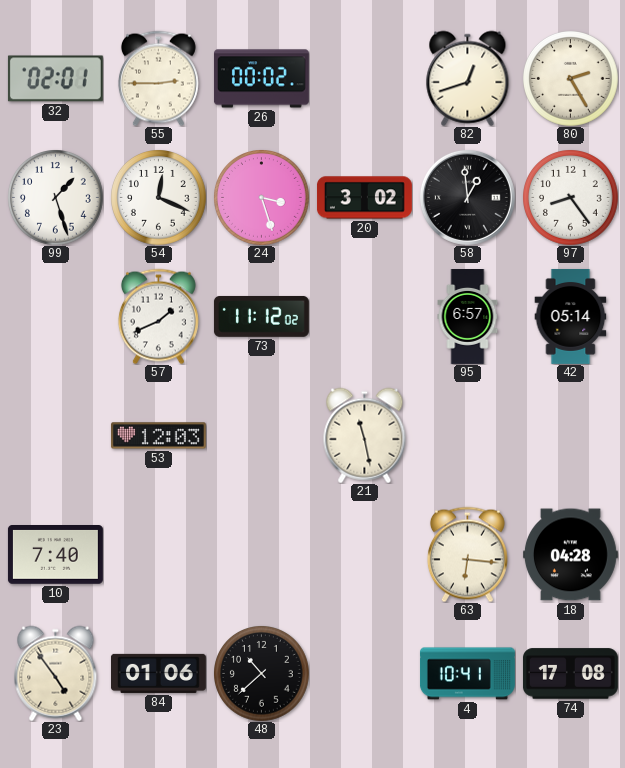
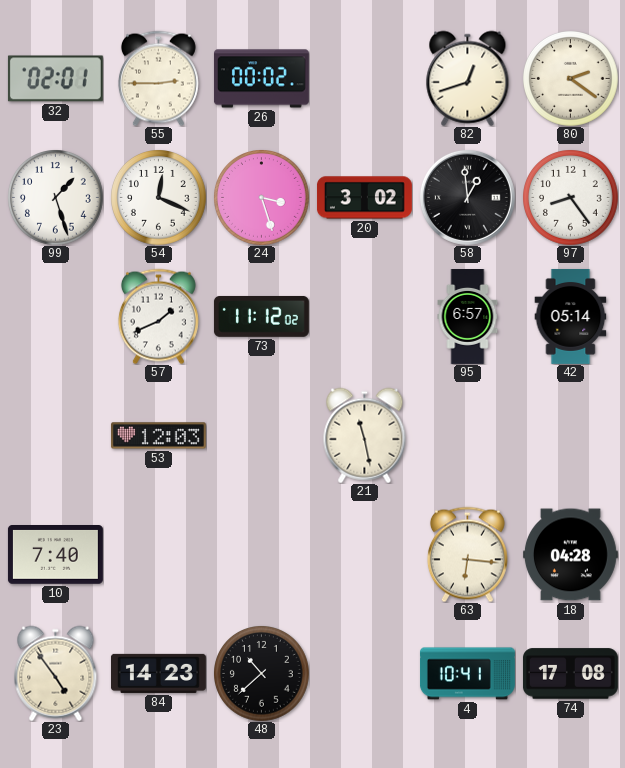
80: 2:25 -> 2:21 (571, 79)
84: 01:06 -> 14:23 (158, 673)
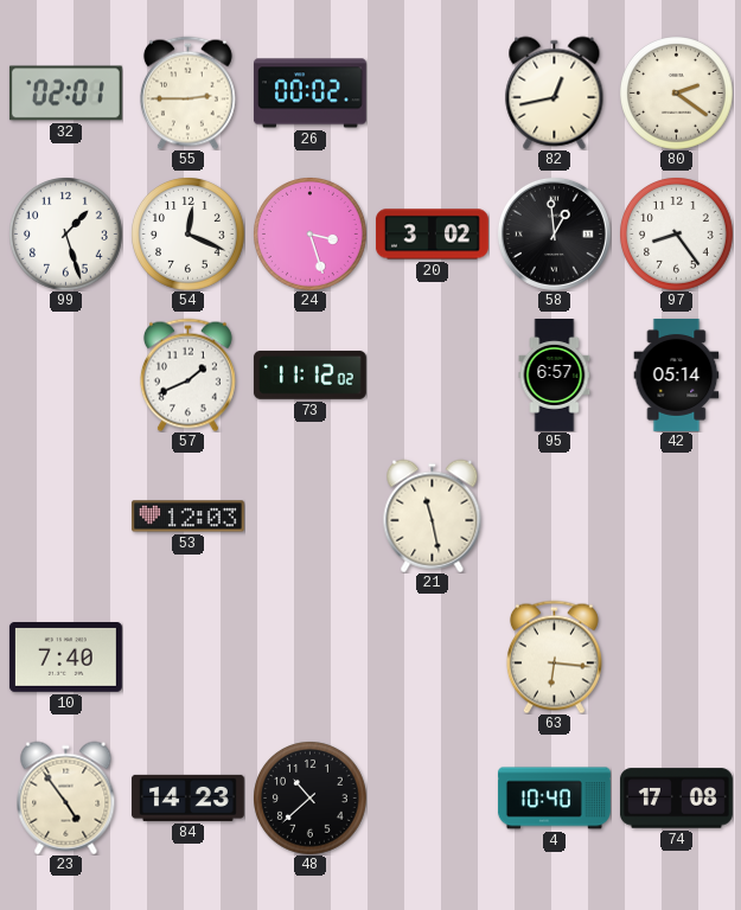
82: 12:42 -> 12:43 (555, 92)
18: 04:28 -> none (570, 555)
4: 10:41 -> 10:40 (554, 799)
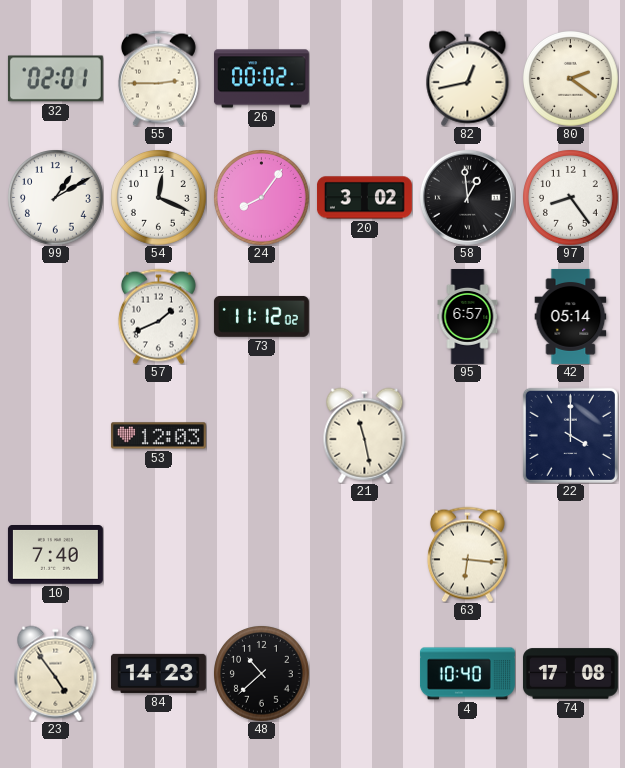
99: 1:27 -> 1:10 (56, 198)
24: 3:27 -> 8:06 (262, 198)
22: none -> 4:00 (570, 435)
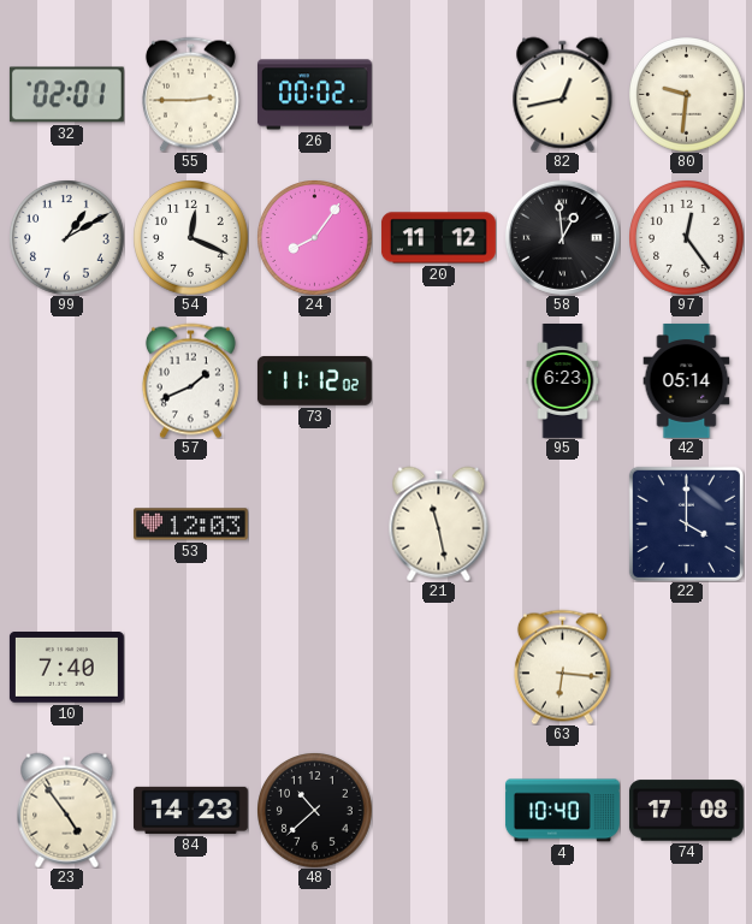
80: 2:21 -> 9:31 (687, 95)
20: 3:02 -> 11:12 (438, 238)
97: 8:24 -> 12:24 (687, 238)
95: 6:57 -> 6:23 (563, 381)
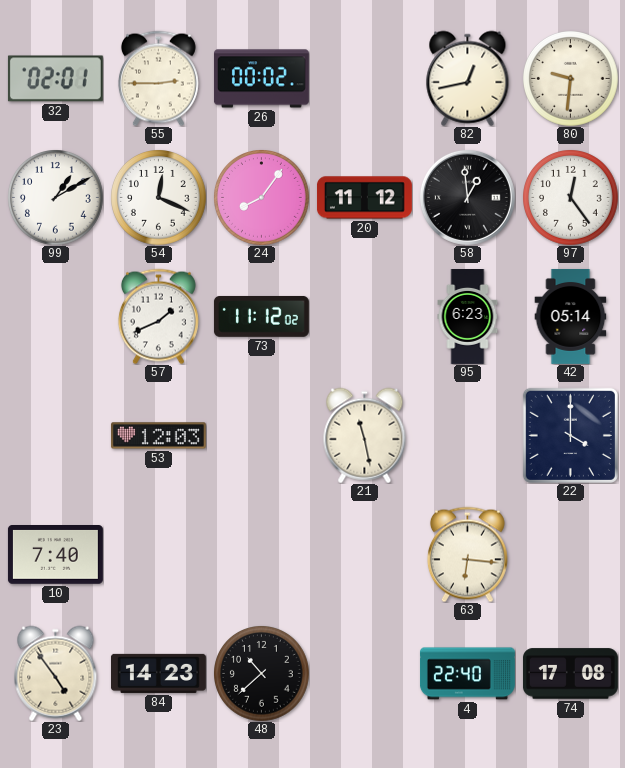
4: 10:40 -> 22:40 (467, 674)
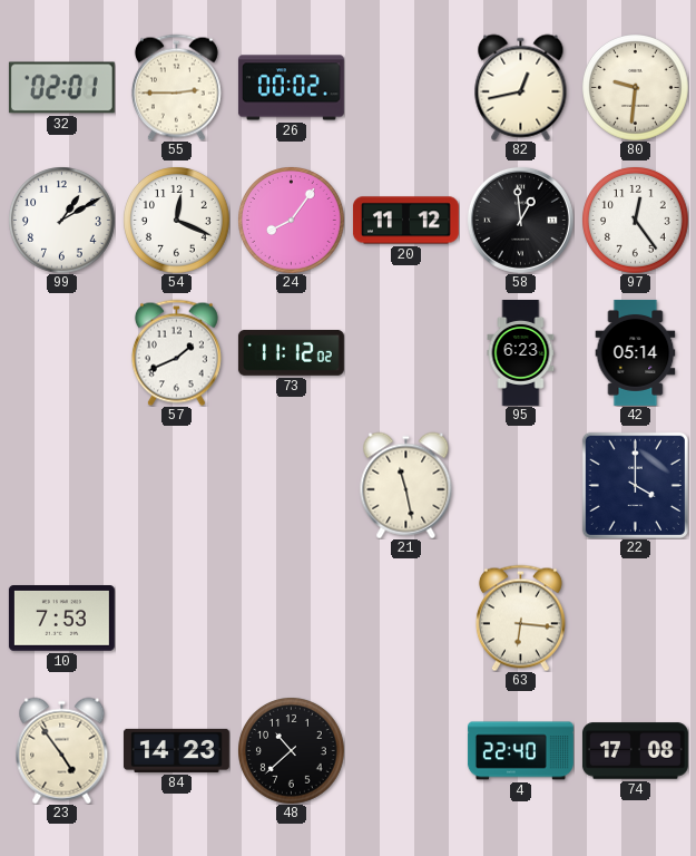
53: 12:03 -> none (158, 436)
10: 7:40 -> 7:53 (61, 619)
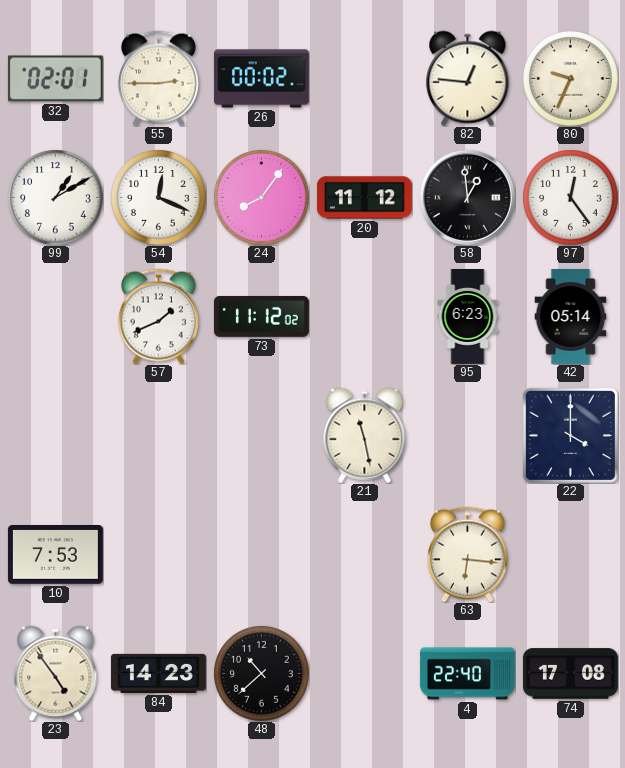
82: 12:43 -> 12:46 (468, 78)
80: 9:31 -> 9:34 (571, 79)
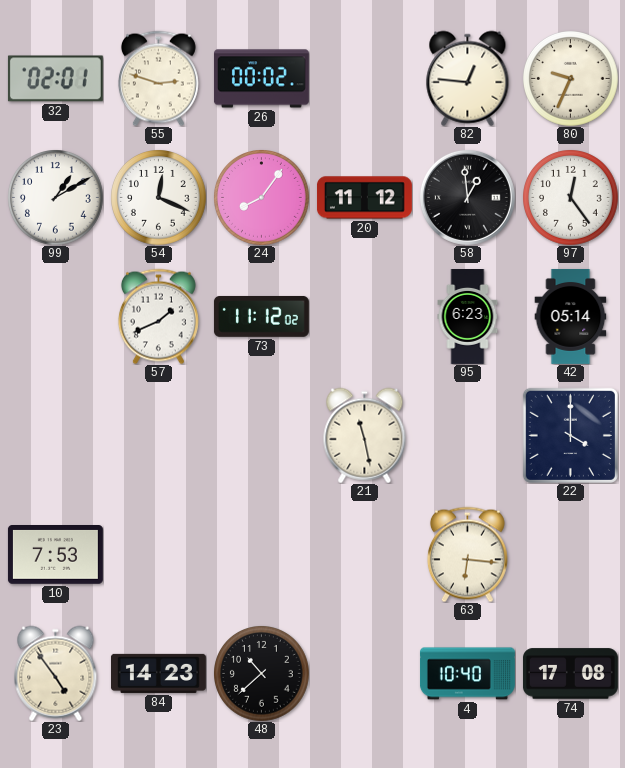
55: 2:45 -> 2:48 (158, 78)
4: 22:40 -> 10:40 (467, 674)
